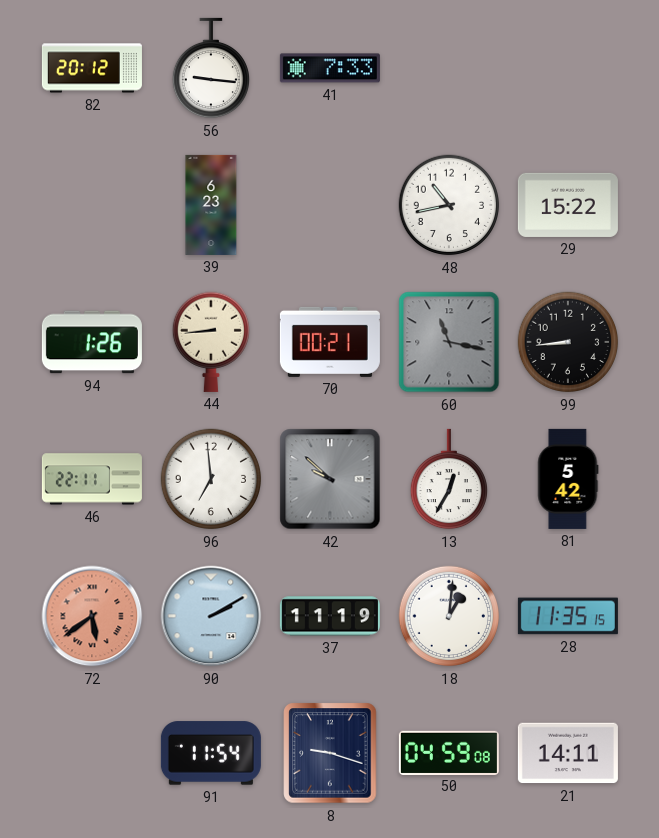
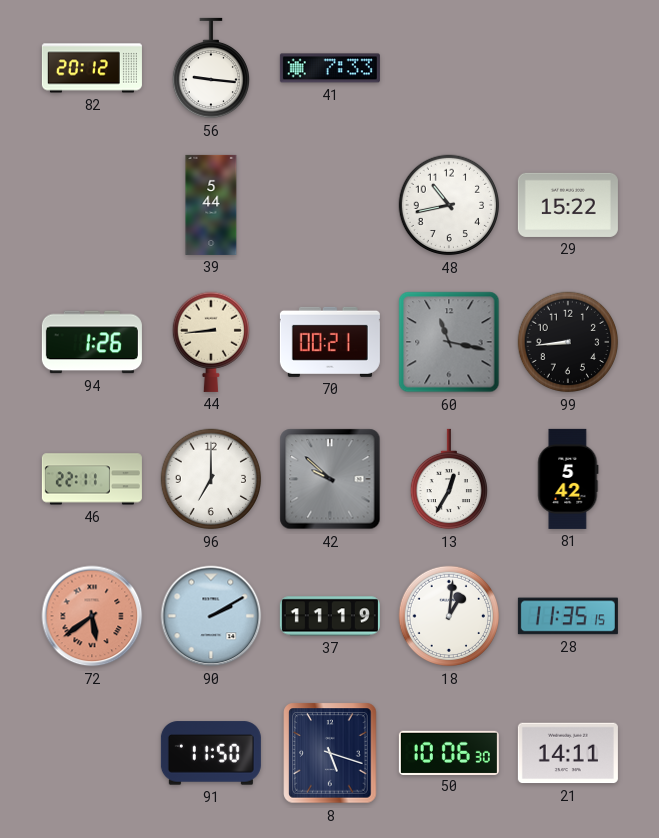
39: 6:23 -> 5:44 (211, 205)
96: 6:59 -> 7:00 (211, 479)
91: 11:54 -> 11:50 (211, 753)
8: 9:18 -> 5:18 (330, 753)
50: 04:59 -> 10:06 (449, 752)
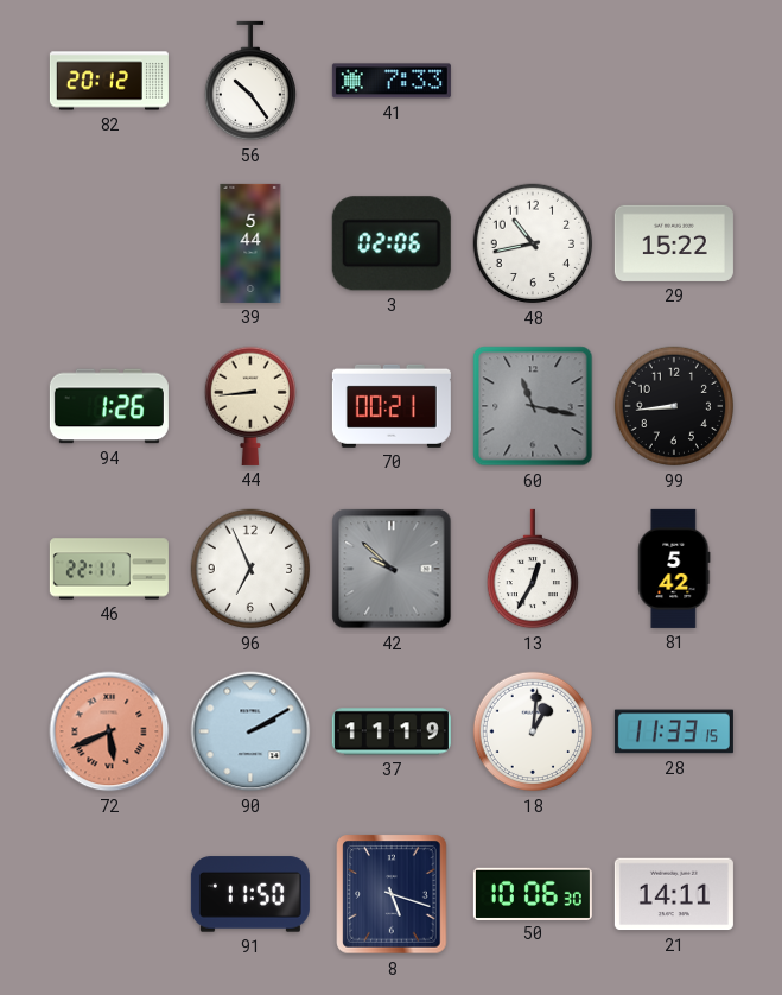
56: 9:16 -> 10:24 (249, 81)
3: none -> 02:06 (392, 243)
96: 7:00 -> 6:56 (250, 569)
72: 5:39 -> 5:41 (109, 731)
28: 11:35 -> 11:33 (674, 731)
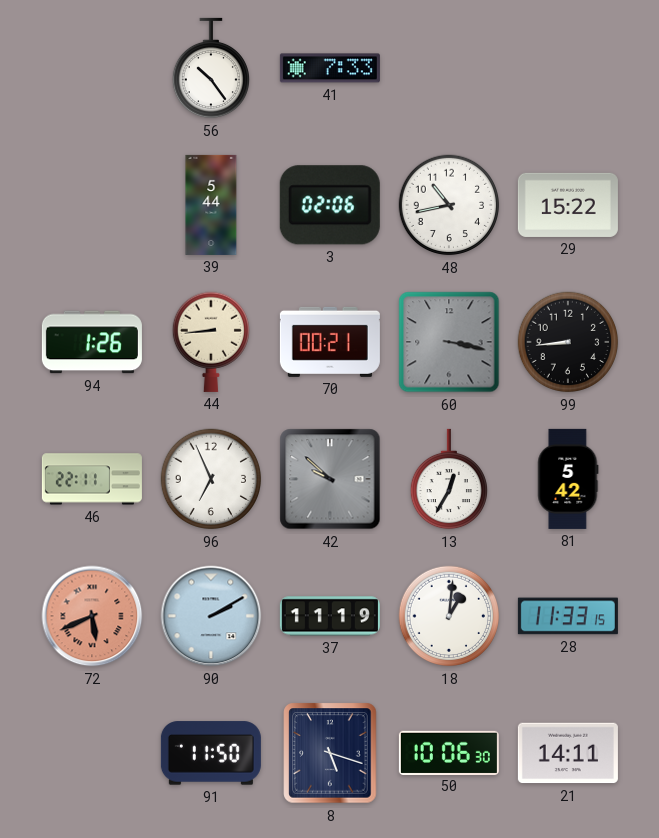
82: 20:12 -> none (109, 81)
60: 11:17 -> 3:17 (449, 342)
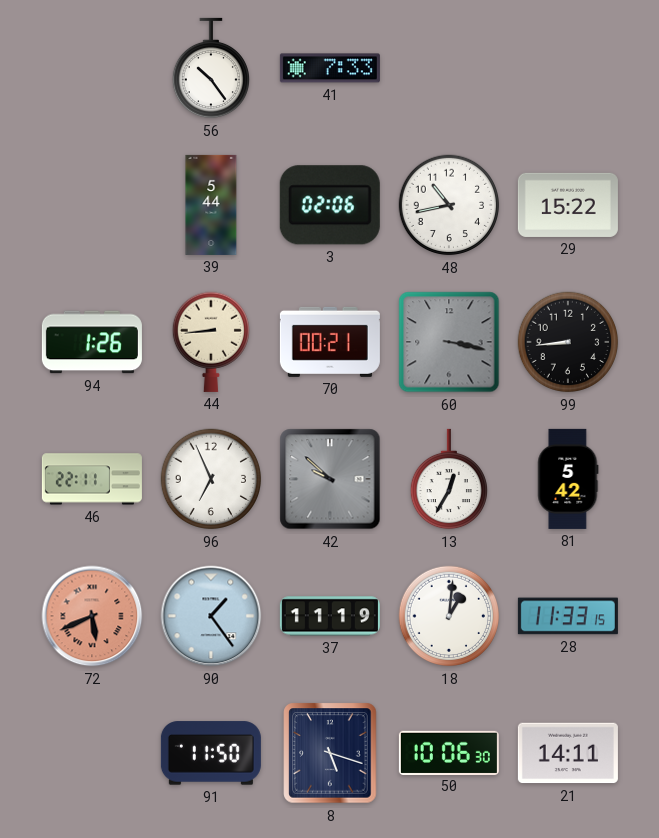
90: 2:10 -> 1:24 (211, 616)
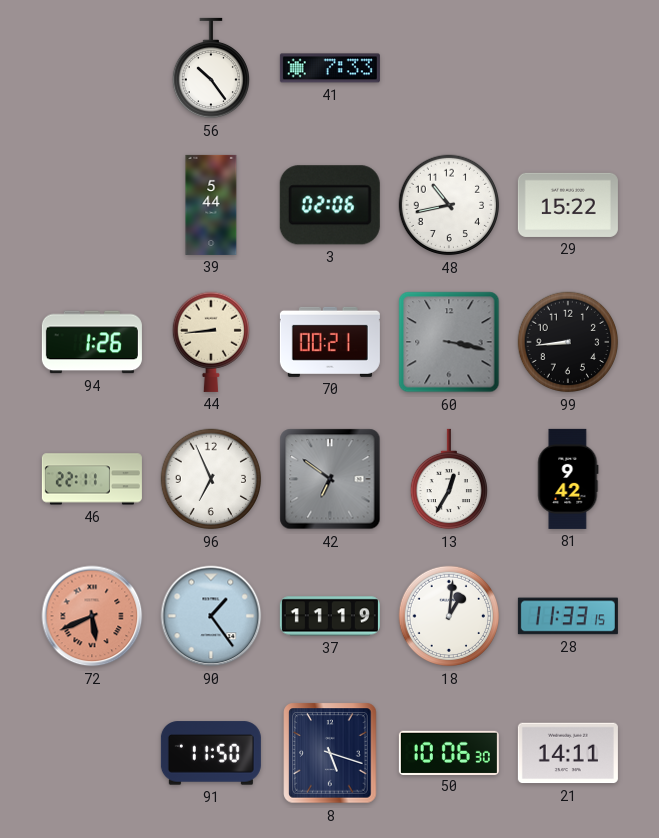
42: 9:52 -> 6:51 (330, 479)
81: 5:42 -> 9:42 (568, 479)
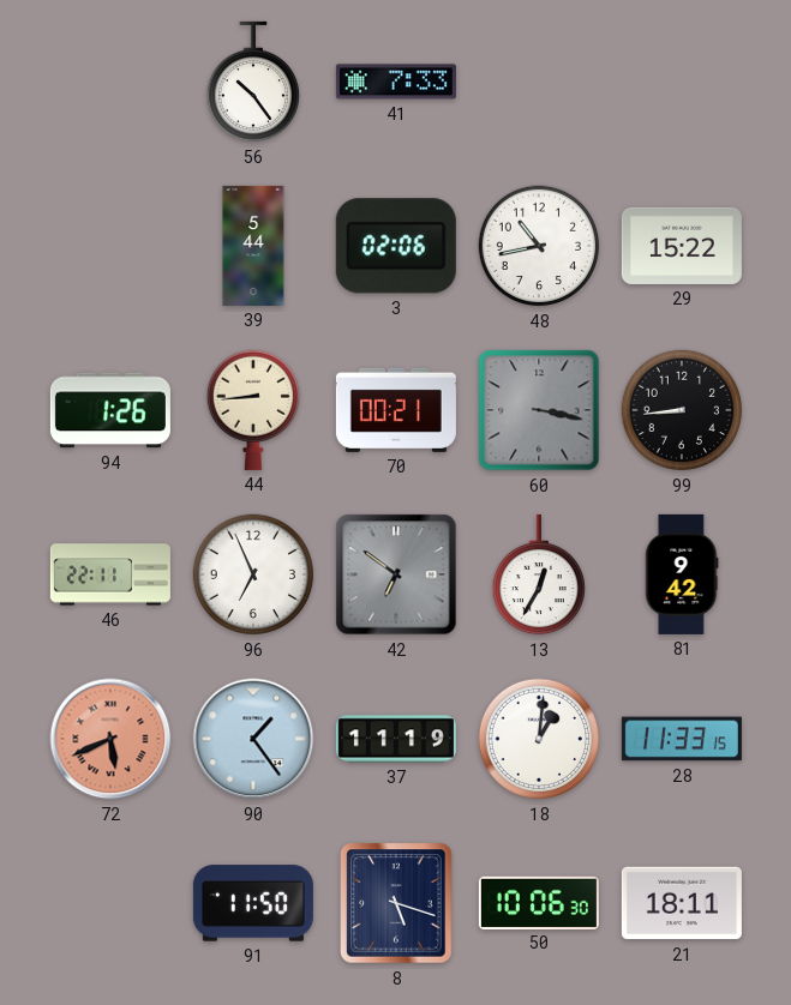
21: 14:11 -> 18:11 (682, 903)
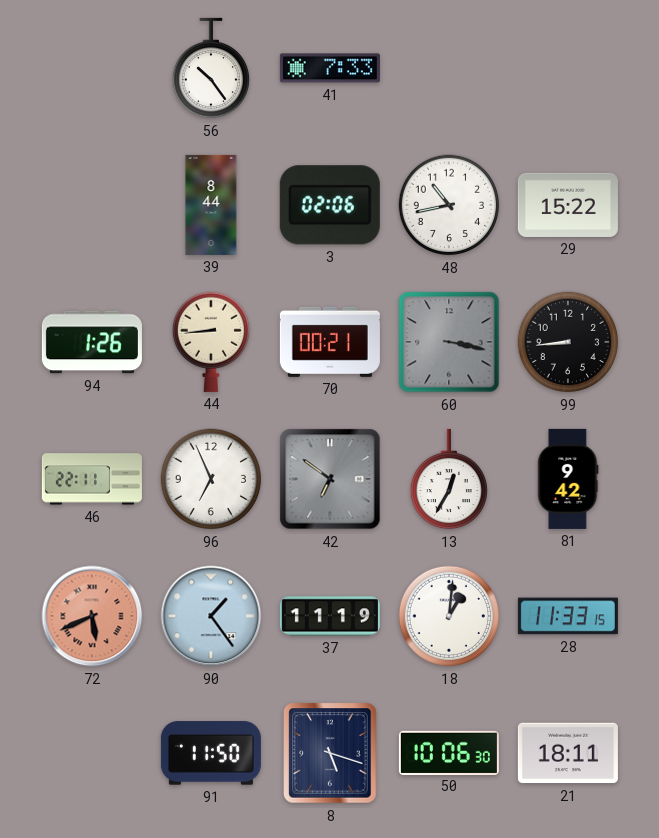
39: 5:44 -> 8:44 (211, 205)
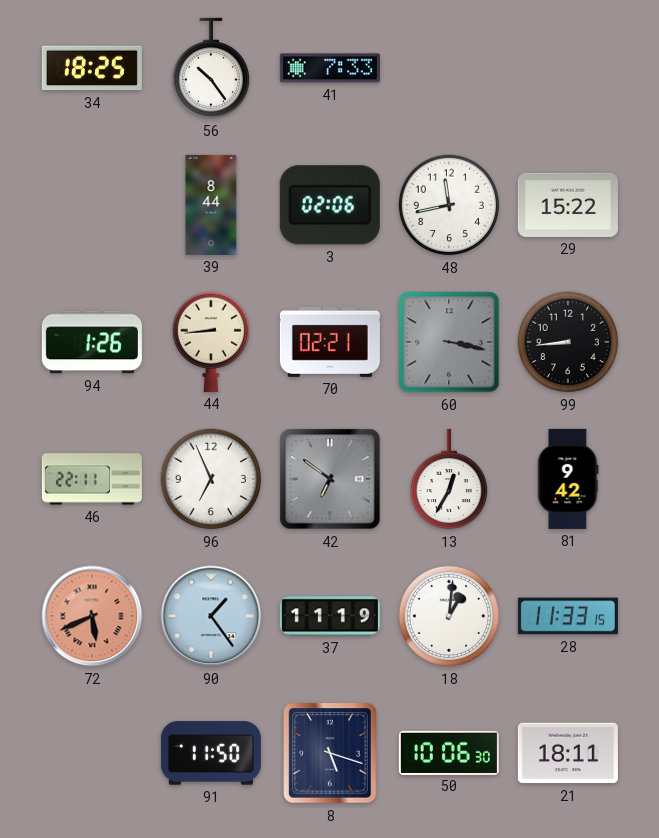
34: none -> 18:25 (92, 68)
48: 10:43 -> 11:43 (449, 205)
70: 00:21 -> 02:21 (330, 342)
